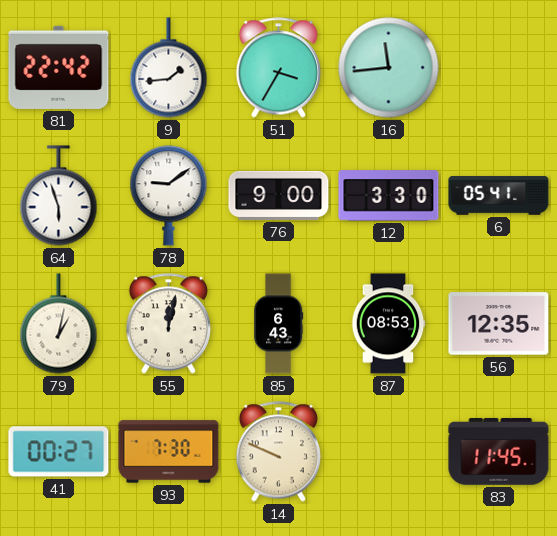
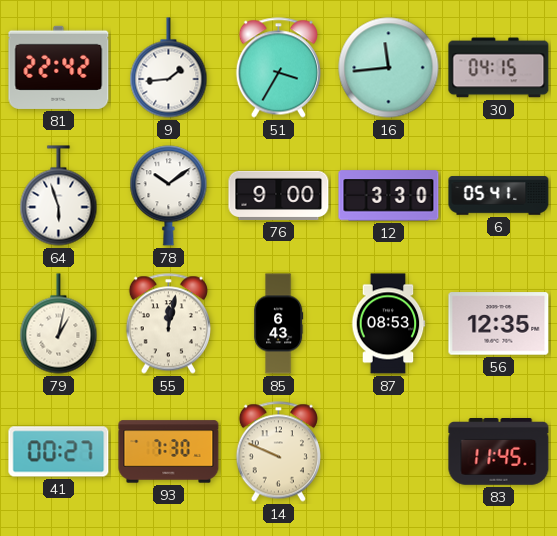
30: none -> 04:15 (499, 68)
78: 9:09 -> 10:09 (169, 196)
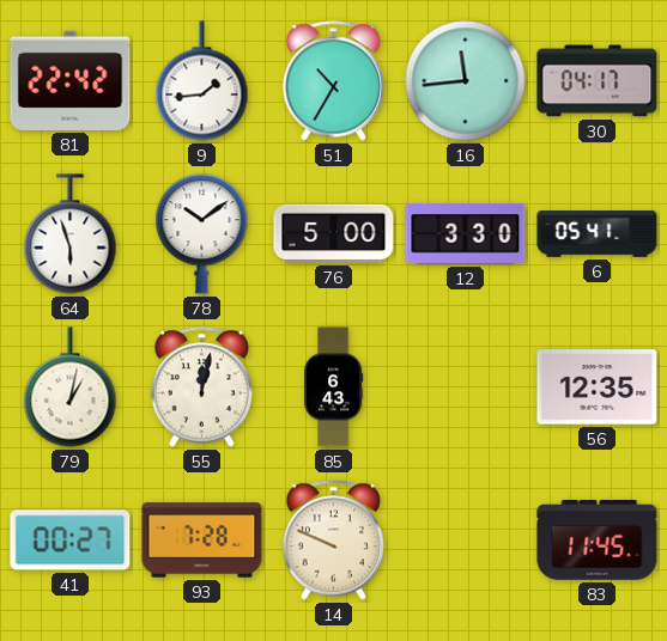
51: 3:35 -> 10:35 (333, 81)
30: 04:15 -> 04:17 (598, 81)
76: 9:00 -> 5:00 (334, 233)
87: 08:53 -> none (388, 324)
93: 7:30 -> 7:28 (202, 541)
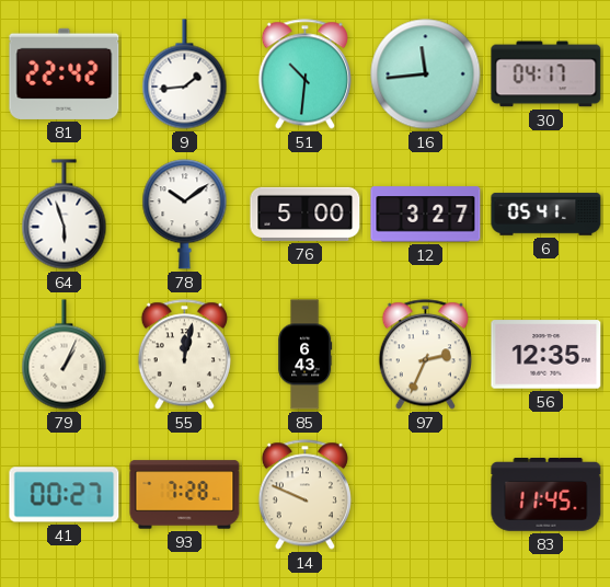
51: 10:35 -> 10:31 (304, 74)
12: 3:30 -> 3:27 (426, 215)
79: 1:02 -> 1:04 (65, 355)
97: none -> 2:34 (425, 355)
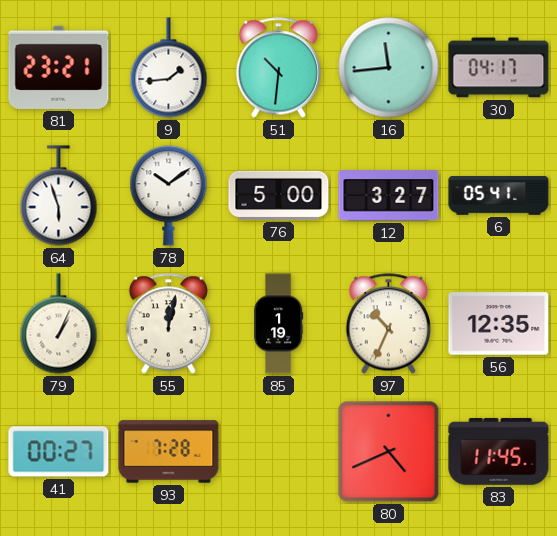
81: 22:42 -> 23:21 (59, 67)
85: 6:43 -> 1:19 (279, 324)
97: 2:34 -> 10:34 (388, 324)
14: 9:49 -> none (304, 495)
80: none -> 4:41 (389, 452)
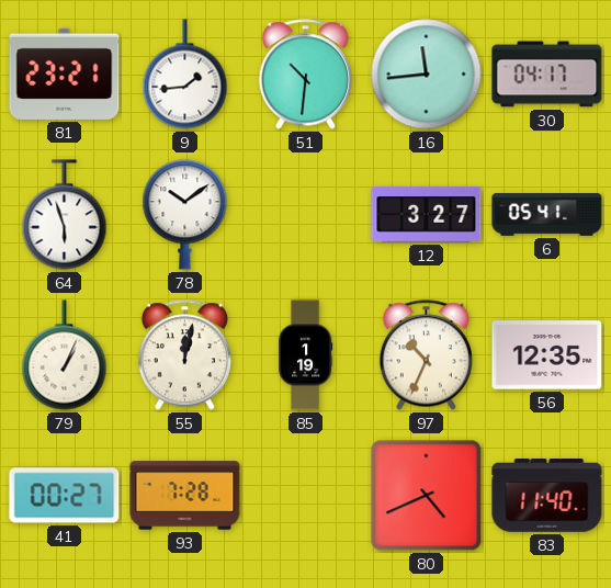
76: 5:00 -> none (279, 195)
83: 11:45 -> 11:40 (547, 496)
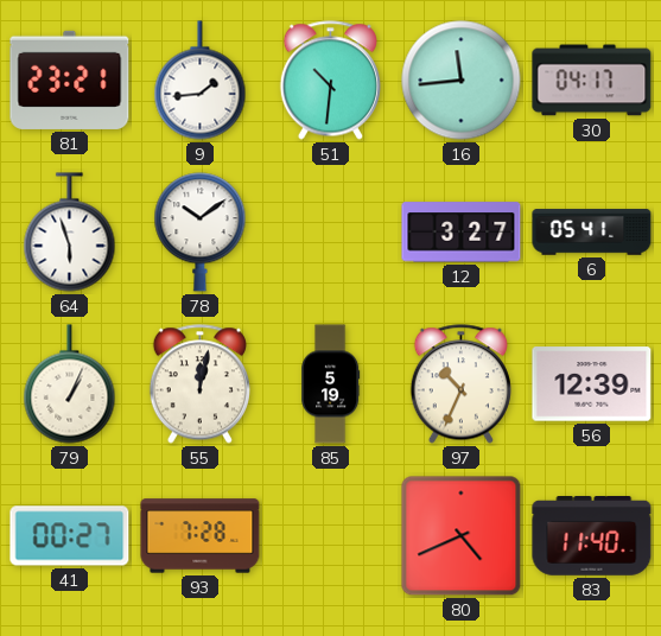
85: 1:19 -> 5:19 (331, 384)
56: 12:35 -> 12:39 (592, 384)
